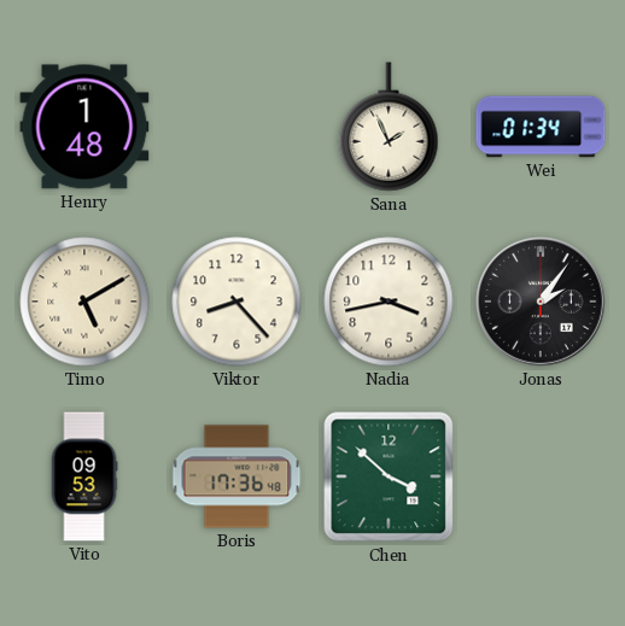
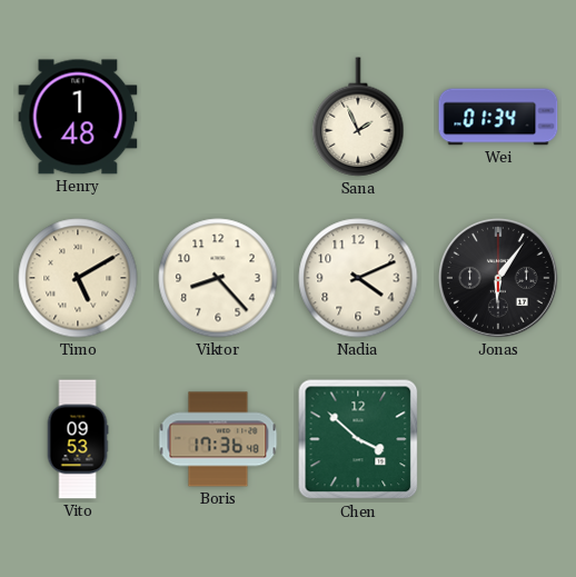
Nadia: 3:43 -> 4:11 (358, 278)
Jonas: 2:06 -> 6:06 (499, 279)
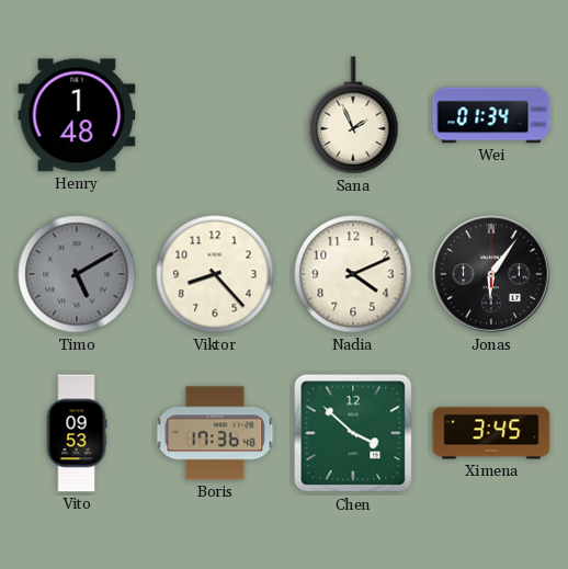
Timo dial: cream -> grey (77, 274)
Ximena: none -> 3:45 (491, 433)
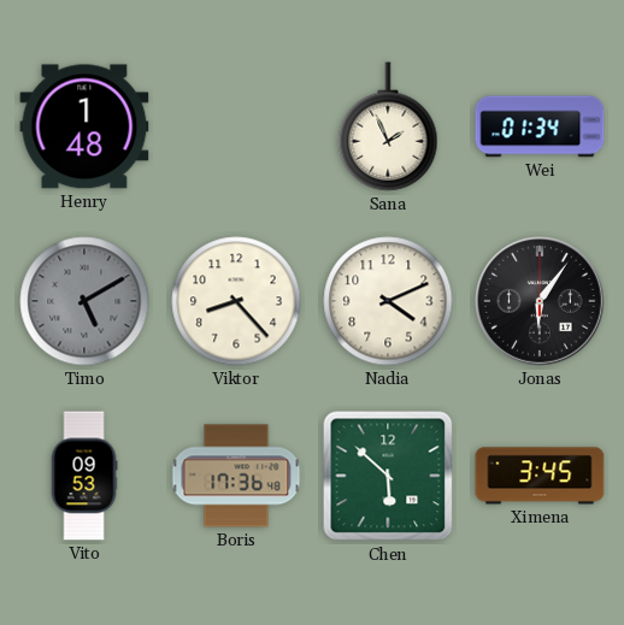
Chen: 3:52 -> 5:52 (388, 476)
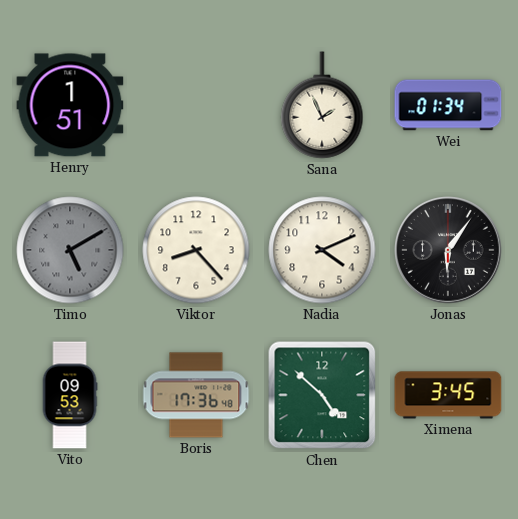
Henry: 1:48 -> 1:51 (70, 105)
Chen: 5:52 -> 4:52 (322, 395)
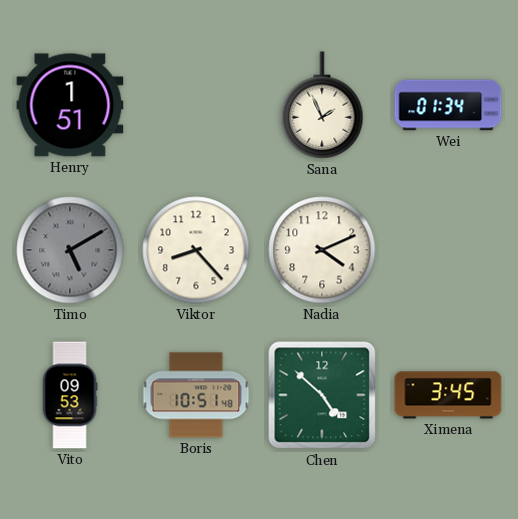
Jonas: 6:06 -> none (449, 251)
Boris: 17:36 -> 10:51 (196, 395)
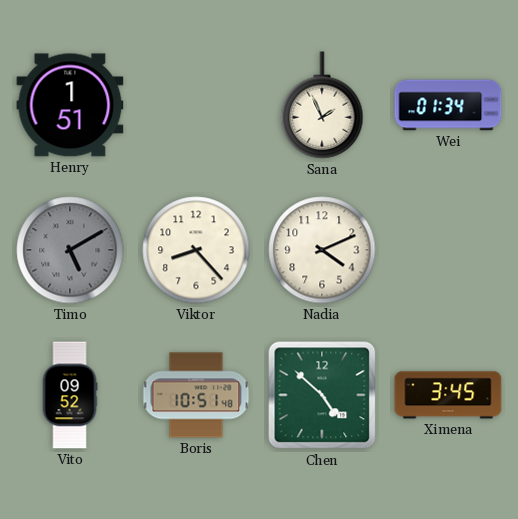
Vito: 09:53 -> 09:52 (70, 395)
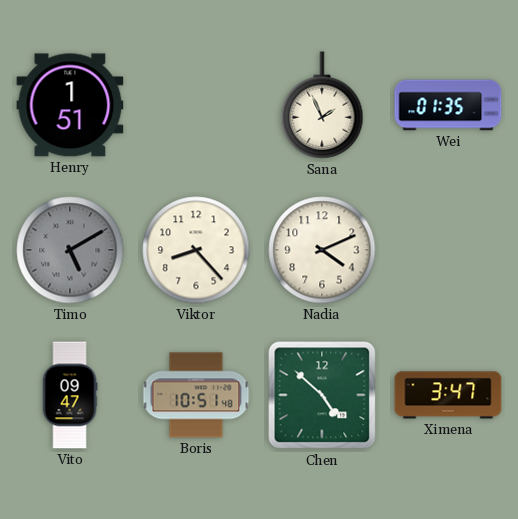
Wei: 01:34 -> 01:35 (448, 105)
Vito: 09:52 -> 09:47 (70, 395)
Ximena: 3:45 -> 3:47 (448, 395)
